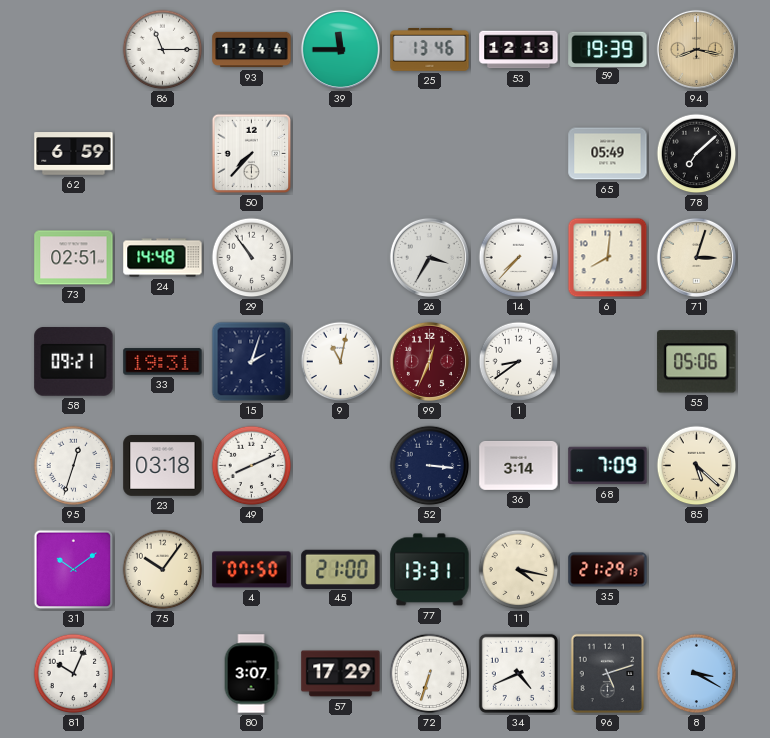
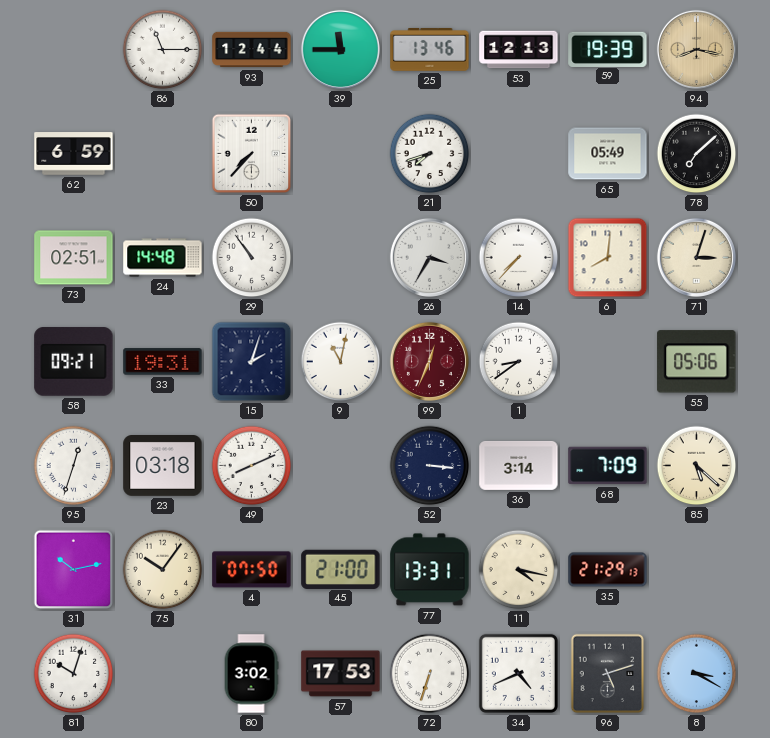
21: none -> 7:42 (430, 154)
31: 10:09 -> 10:13 (74, 570)
81: 10:04 -> 10:03 (74, 674)
80: 3:07 -> 3:02 (251, 674)
57: 17:29 -> 17:53 (341, 674)
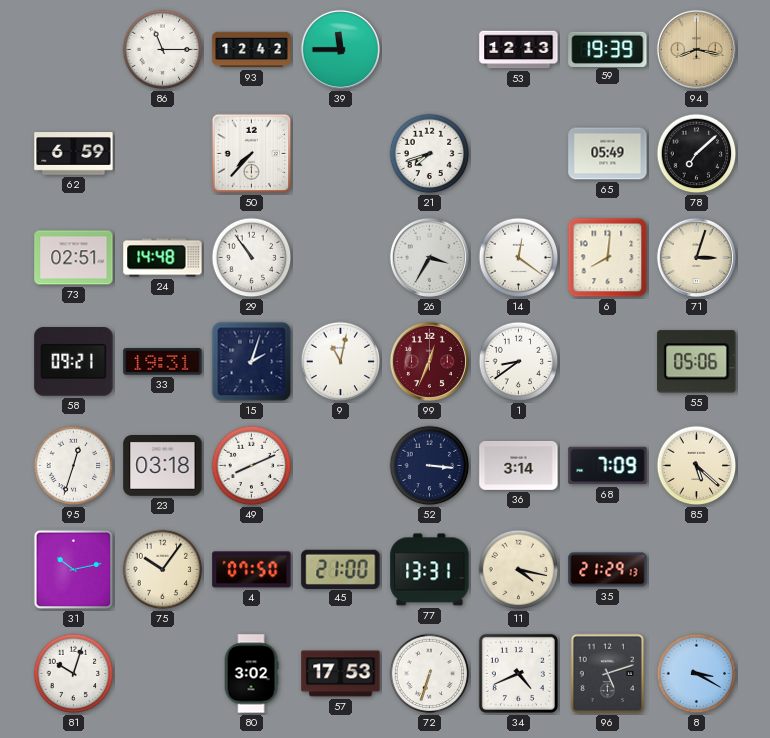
93: 12:44 -> 12:42 (252, 50)
25: 13:46 -> none (430, 50)
14: 7:37 -> 12:21 (519, 258)
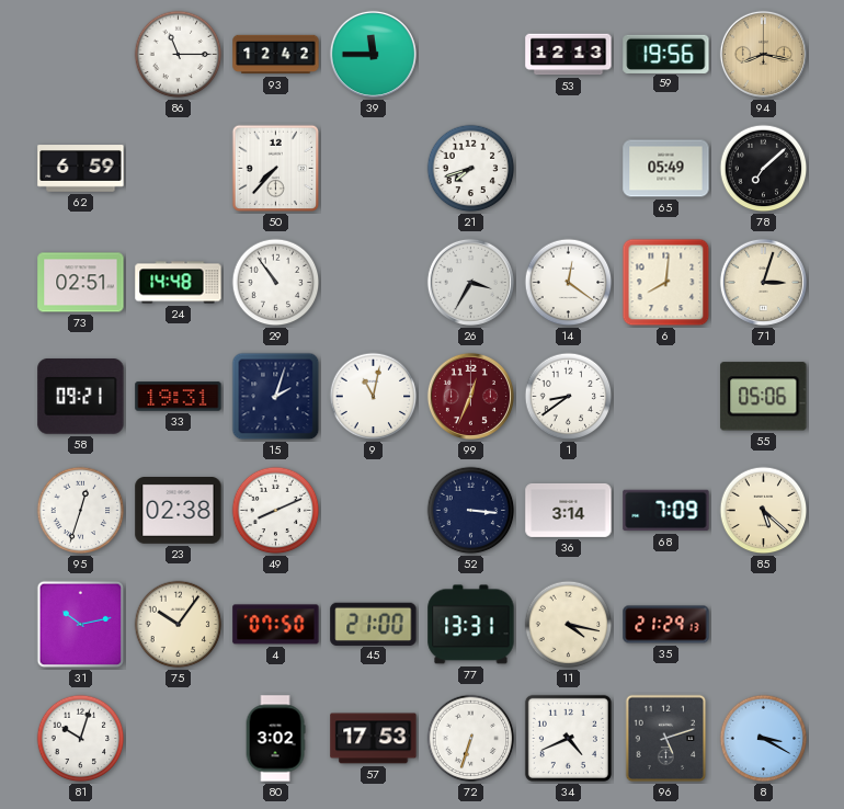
59: 19:39 -> 19:56 (666, 54)
23: 03:18 -> 02:38 (179, 511)
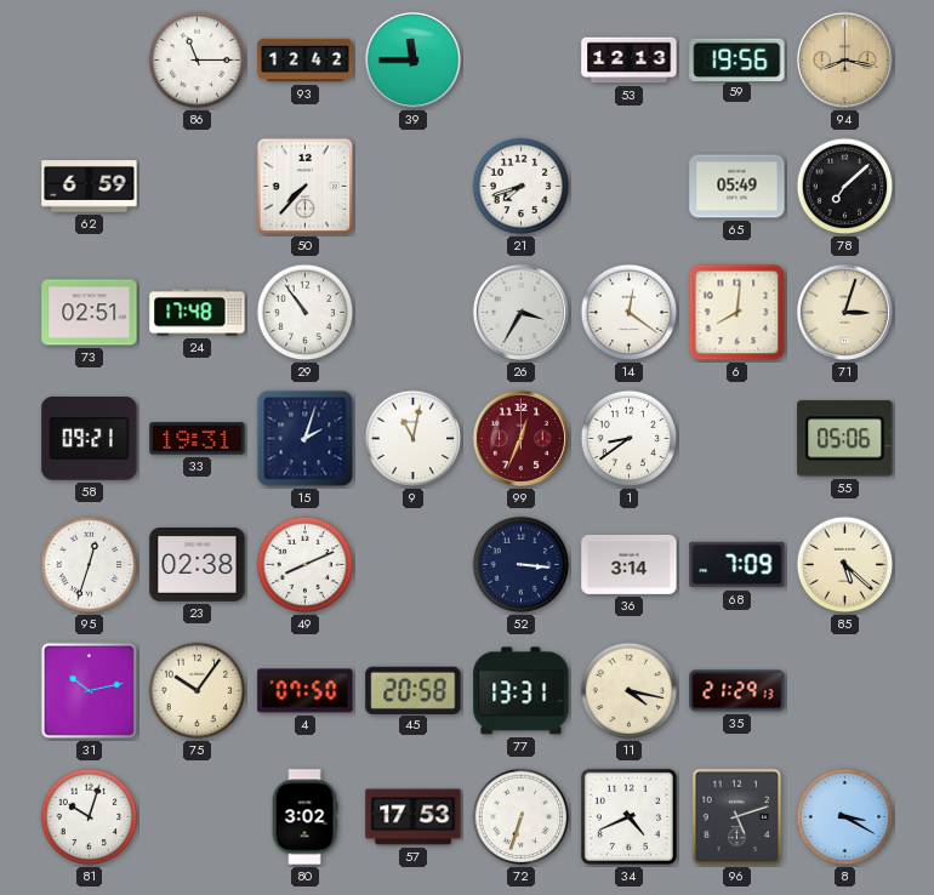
24: 14:48 -> 17:48 (198, 313)
45: 21:00 -> 20:58 (414, 690)
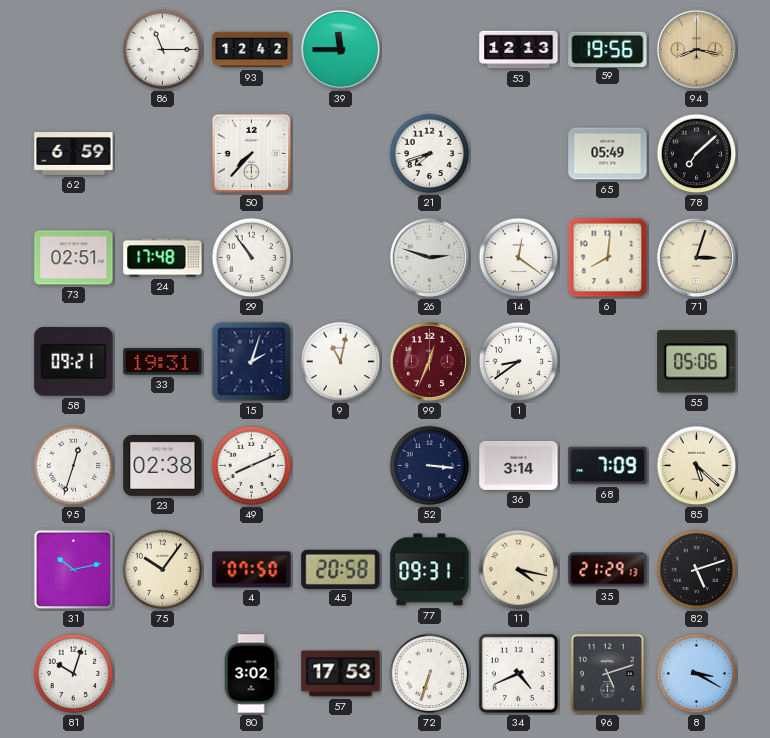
26: 3:35 -> 2:48 (429, 257)
77: 13:31 -> 09:31 (430, 570)
82: none -> 5:12 (697, 570)
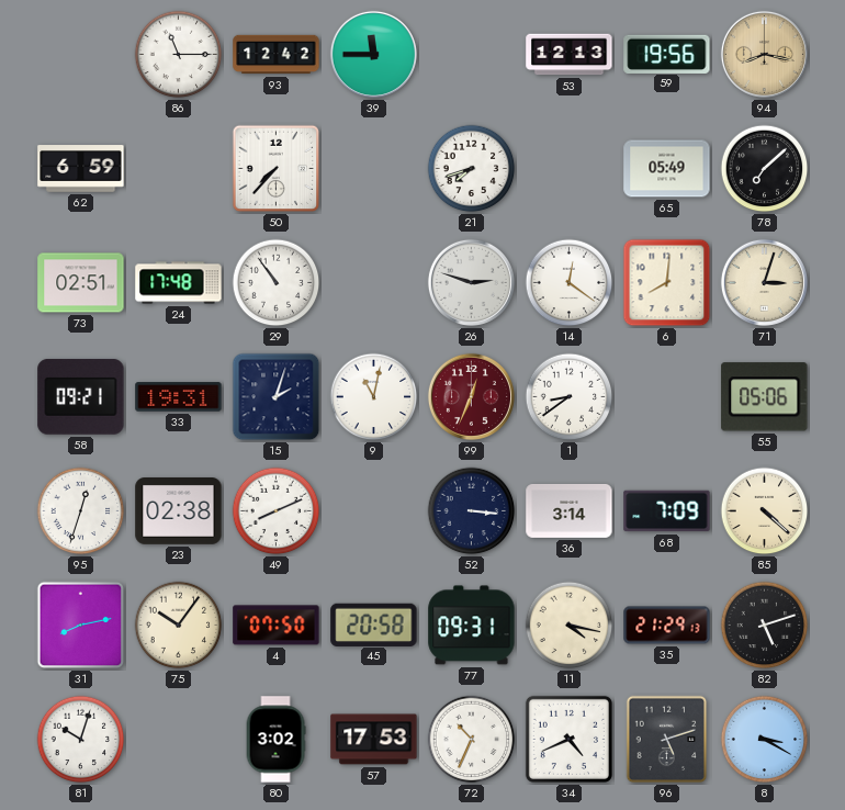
85: 5:22 -> 4:22 (765, 511)
31: 10:13 -> 8:13 (81, 626)
72: 6:33 -> 10:34 (472, 740)
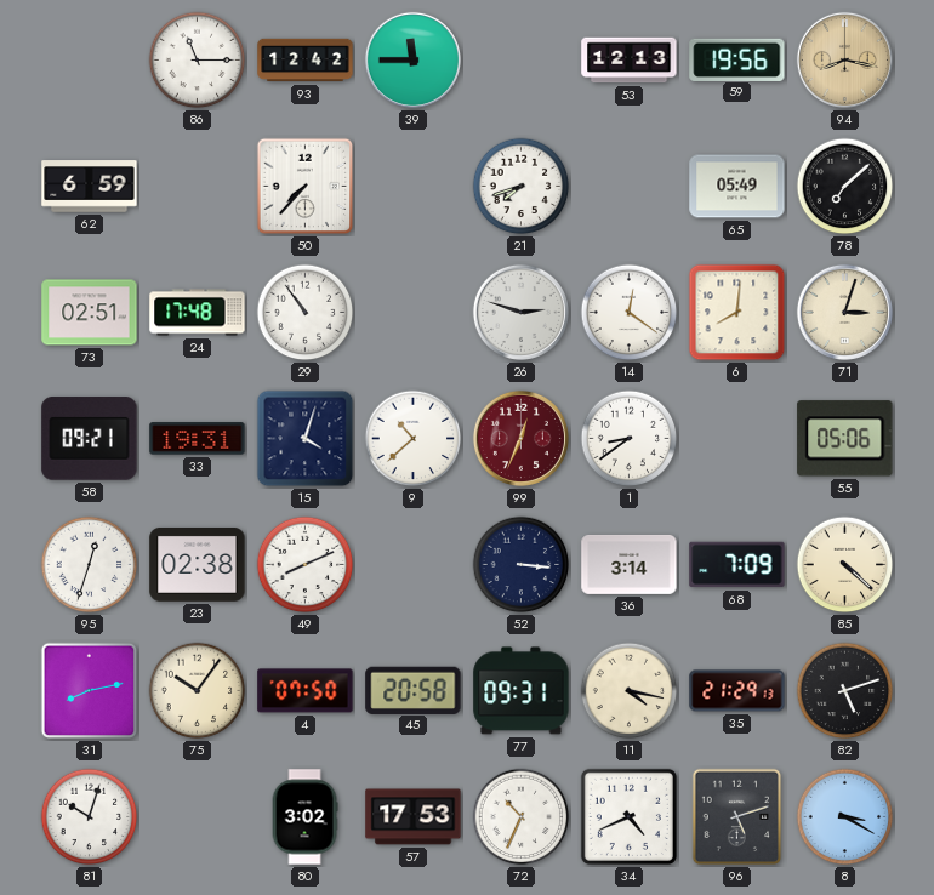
15: 2:03 -> 4:03 (306, 439)
9: 11:02 -> 10:38 (414, 439)
